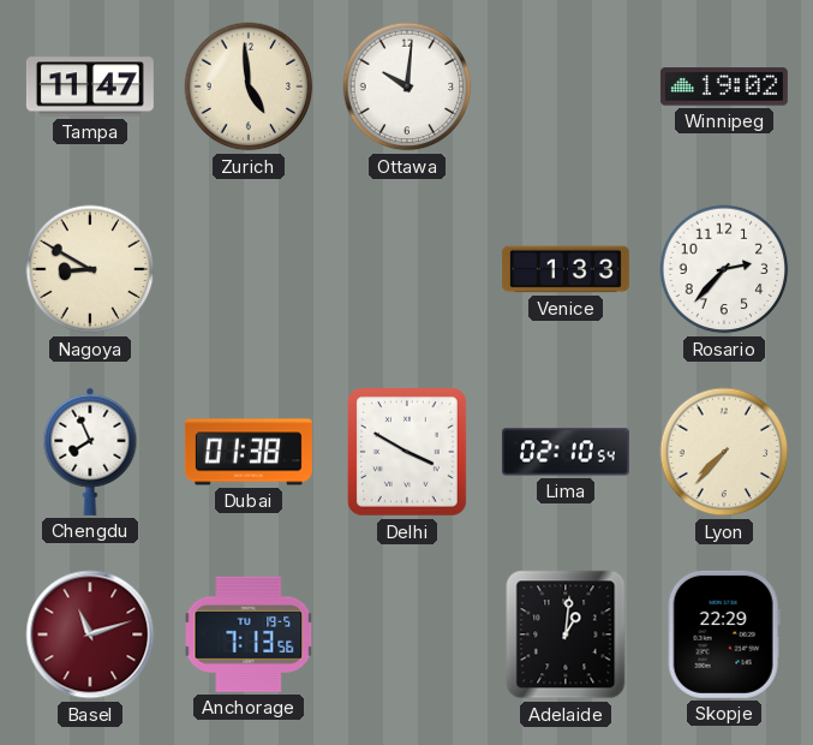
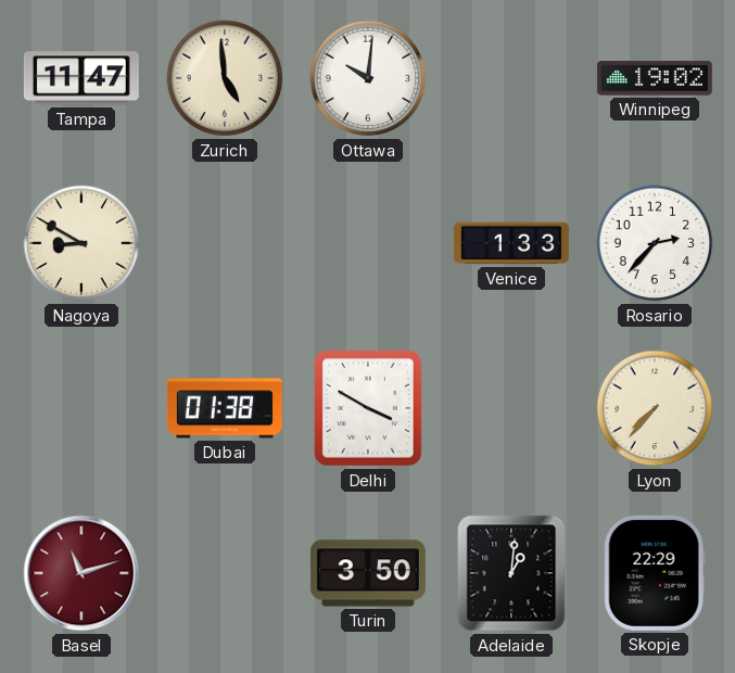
Chengdu: 7:56 -> none (90, 452)
Lima: 02:10 -> none (566, 452)
Anchorage: 7:13 -> none (249, 634)
Turin: none -> 3:50 (368, 573)
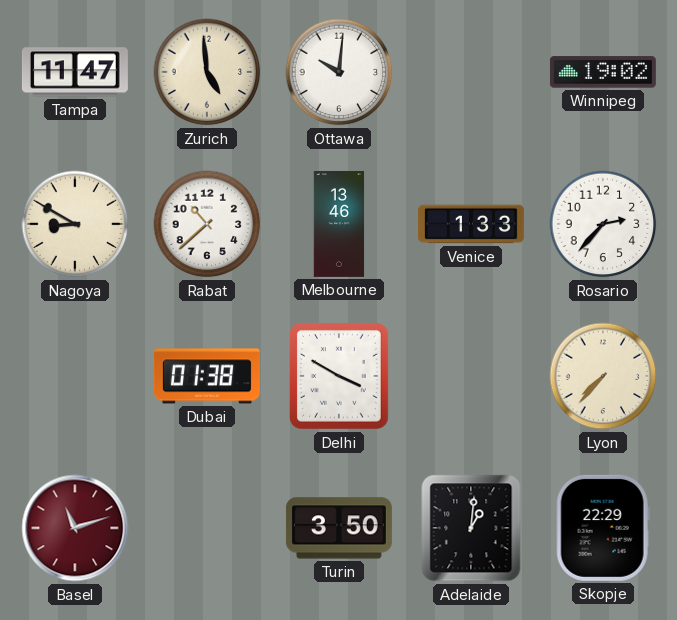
Rabat: none -> 10:38 (207, 224)
Melbourne: none -> 13:46 (339, 224)
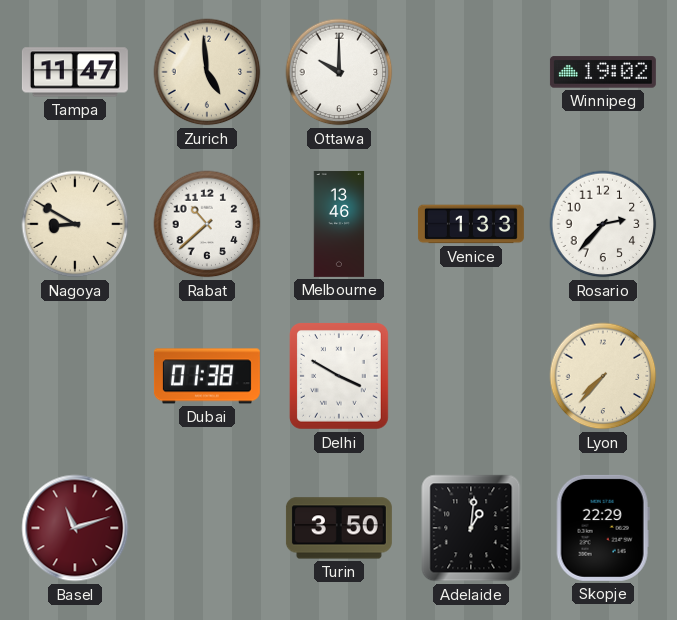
Ottawa: 10:01 -> 10:00 (339, 72)
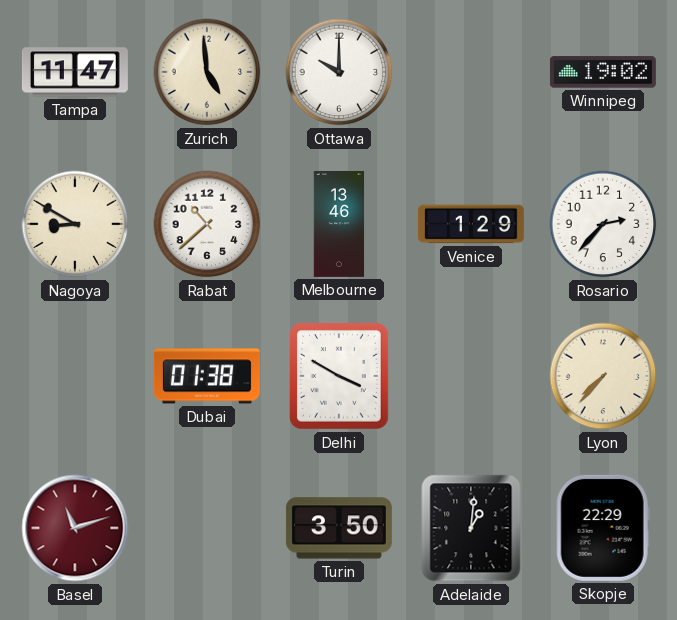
Venice: 1:33 -> 1:29 (471, 224)
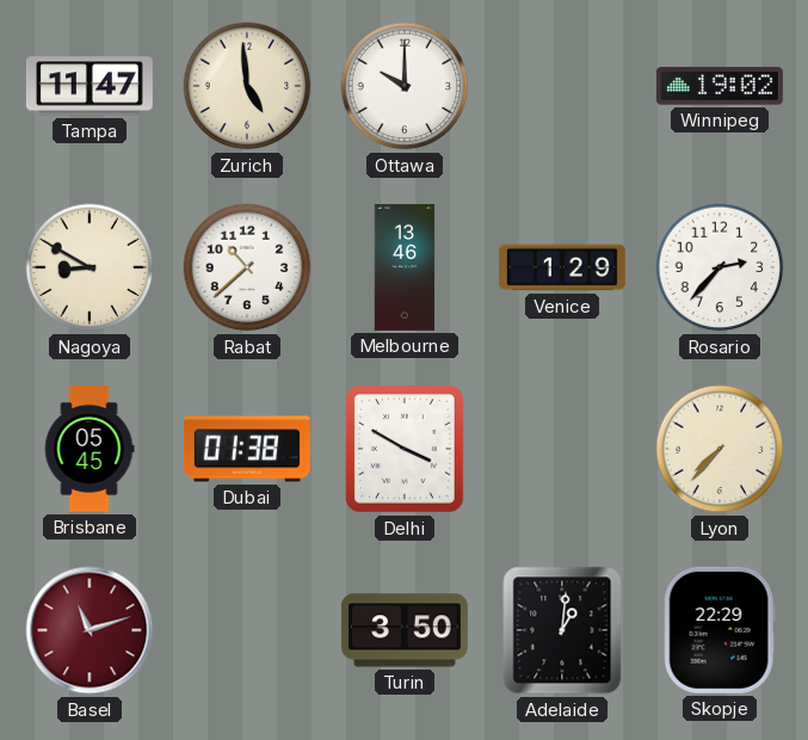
Brisbane: none -> 05:45 (90, 449)
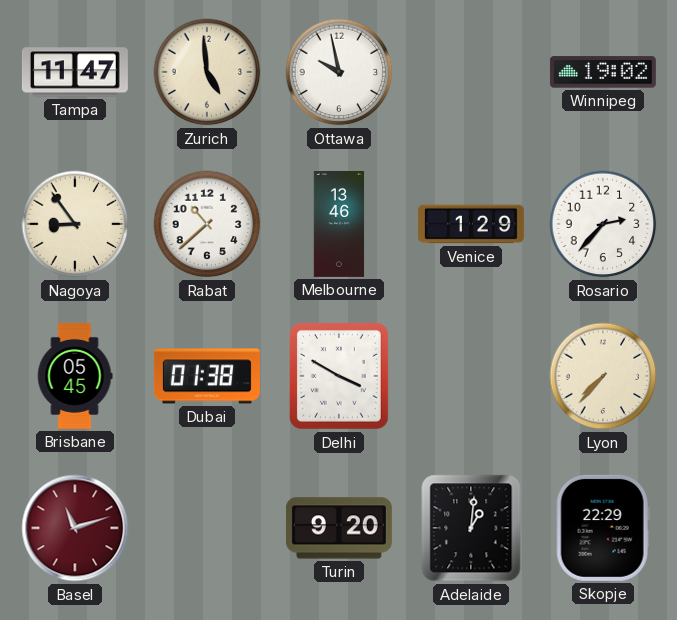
Ottawa: 10:00 -> 9:58 (339, 72)
Nagoya: 8:50 -> 8:54 (75, 224)
Turin: 3:50 -> 9:20 (339, 528)
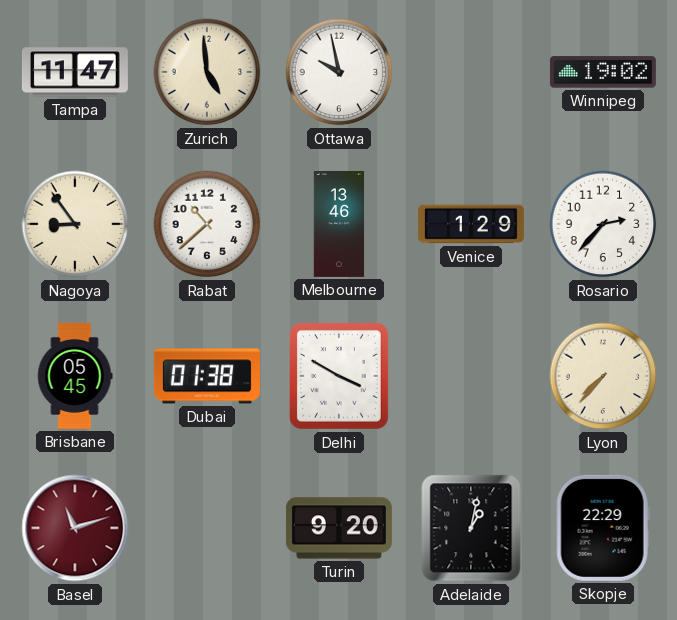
Adelaide: 1:01 -> 1:02 (471, 528)
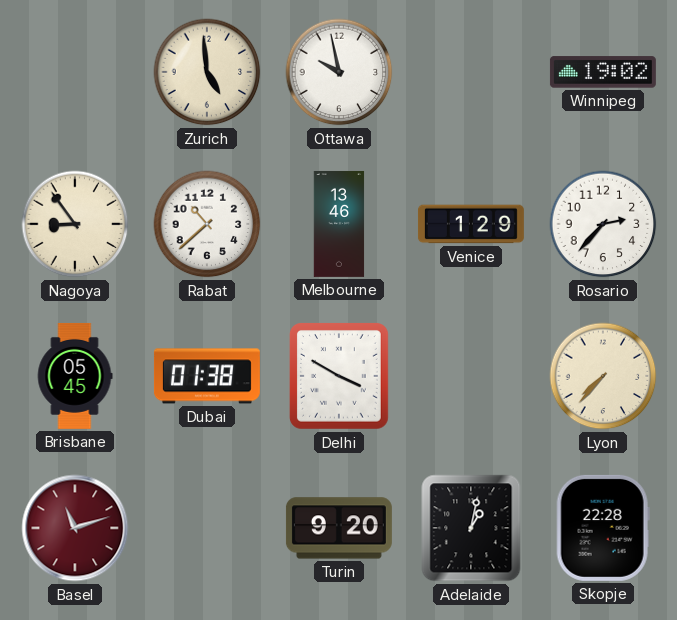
Tampa: 11:47 -> none (75, 72)
Skopje: 22:29 -> 22:28 (603, 528)
